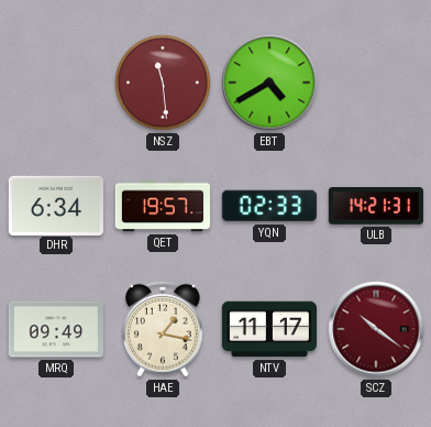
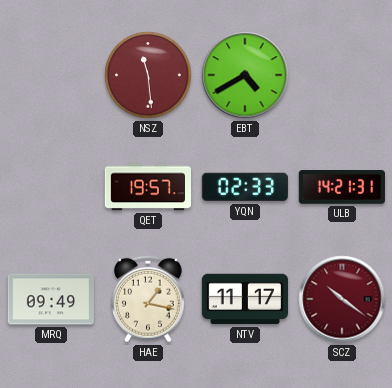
DHR: 6:34 -> none (56, 205)
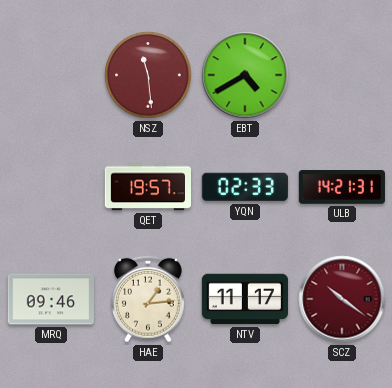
MRQ: 09:49 -> 09:46 (51, 299)
HAE: 1:17 -> 1:14 (148, 299)
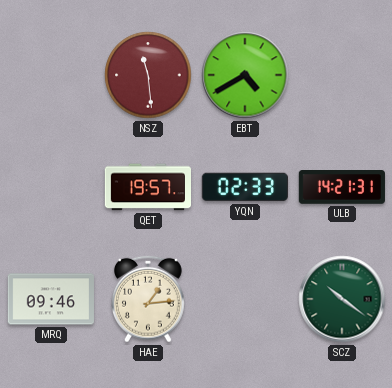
NTV: 11:17 -> none (244, 299)
SCZ dial: burgundy -> green (342, 299)
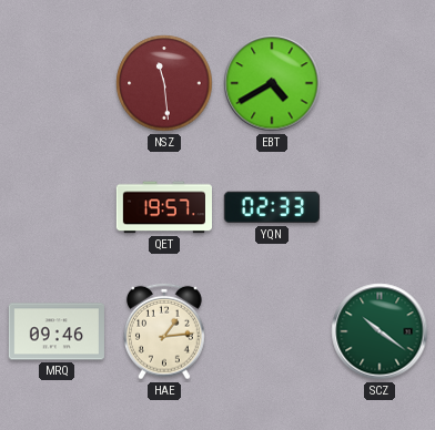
ULB: 14:21 -> none (342, 187)
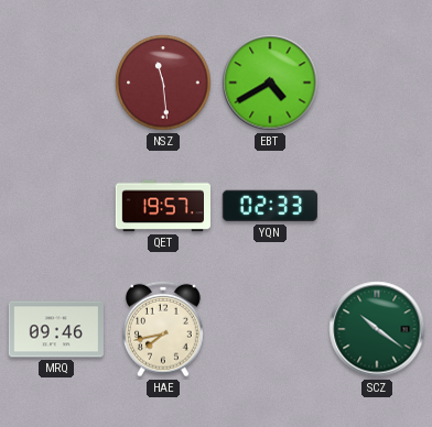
HAE: 1:14 -> 7:43 (163, 329)
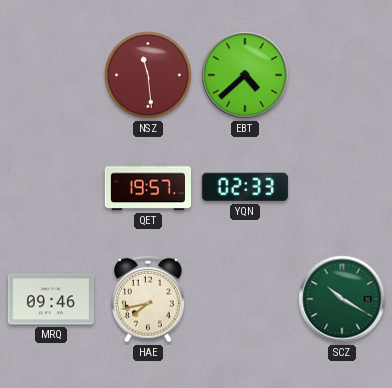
EBT: 4:40 -> 4:38 (245, 75)
SCZ: 10:21 -> 10:20 (342, 299)
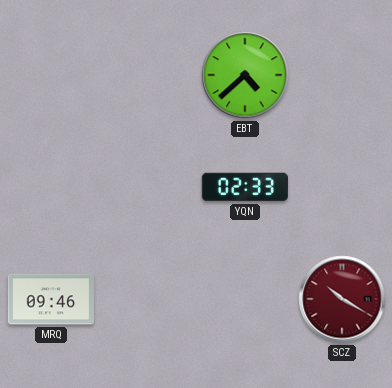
NSZ: 11:29 -> none (148, 75)
QET: 19:57 -> none (147, 187)
HAE: 7:43 -> none (148, 299)
SCZ dial: green -> burgundy (342, 299)
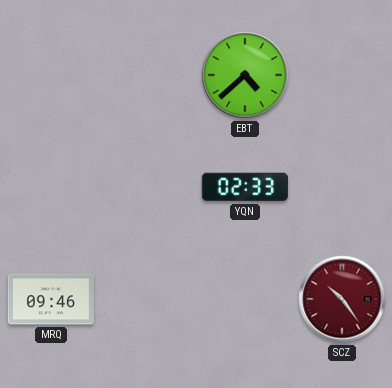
SCZ: 10:20 -> 10:24 (342, 299)
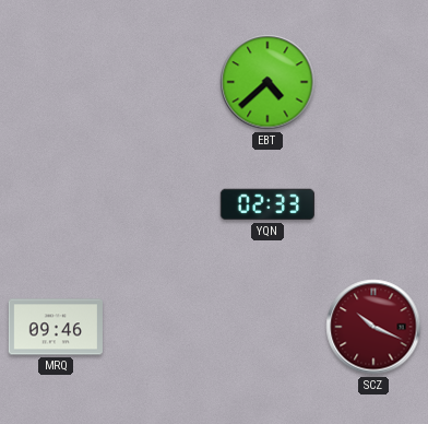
SCZ: 10:24 -> 10:19 (373, 327)
